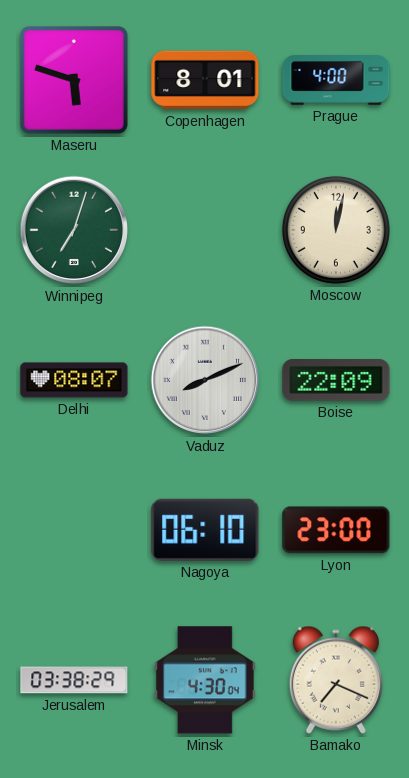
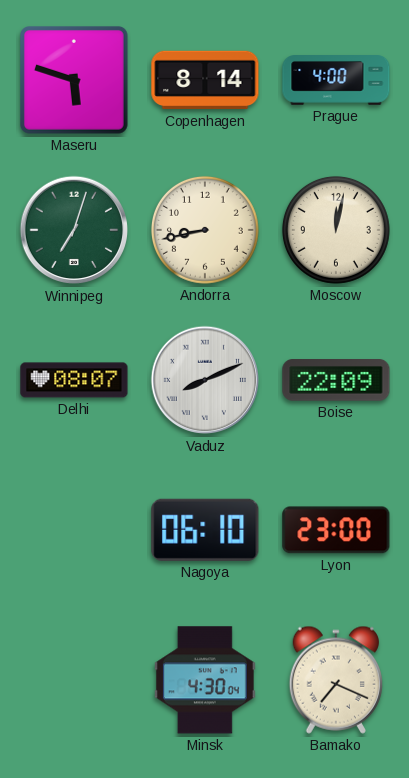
Copenhagen: 8:01 -> 8:14 (205, 80)
Andorra: none -> 8:43 (205, 230)
Jerusalem: 03:38 -> none (74, 680)
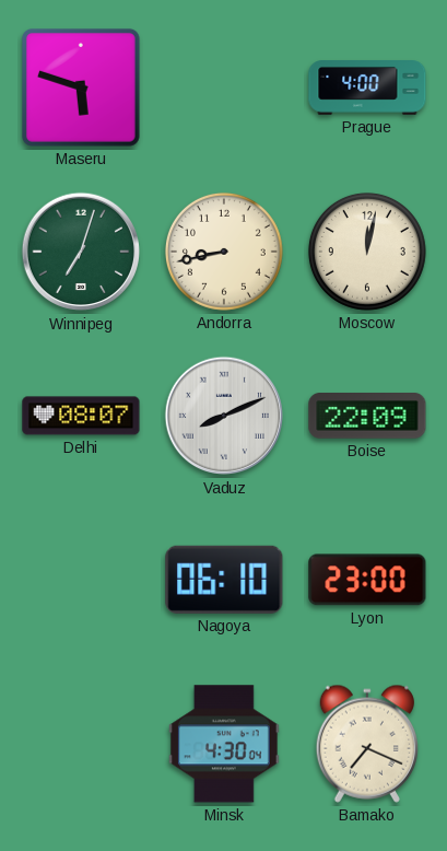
Copenhagen: 8:14 -> none (205, 80)
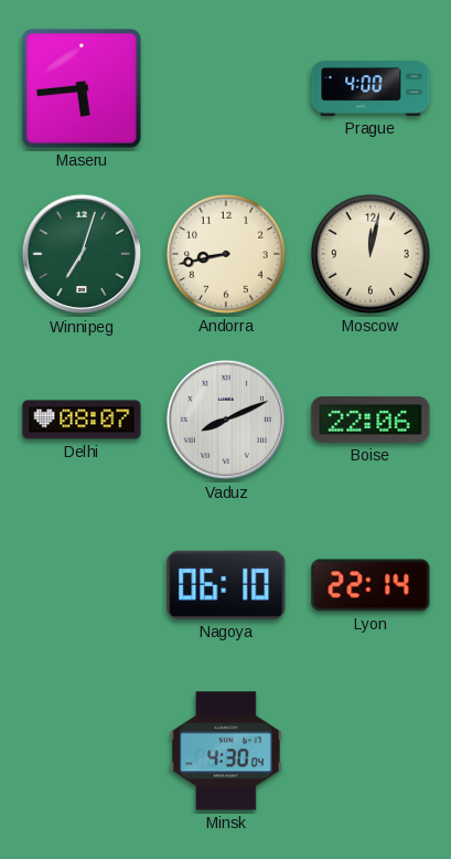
Maseru: 5:48 -> 5:44 (83, 89)
Boise: 22:09 -> 22:06 (371, 420)
Lyon: 23:00 -> 22:14 (371, 585)
Bamako: 7:19 -> none (366, 744)
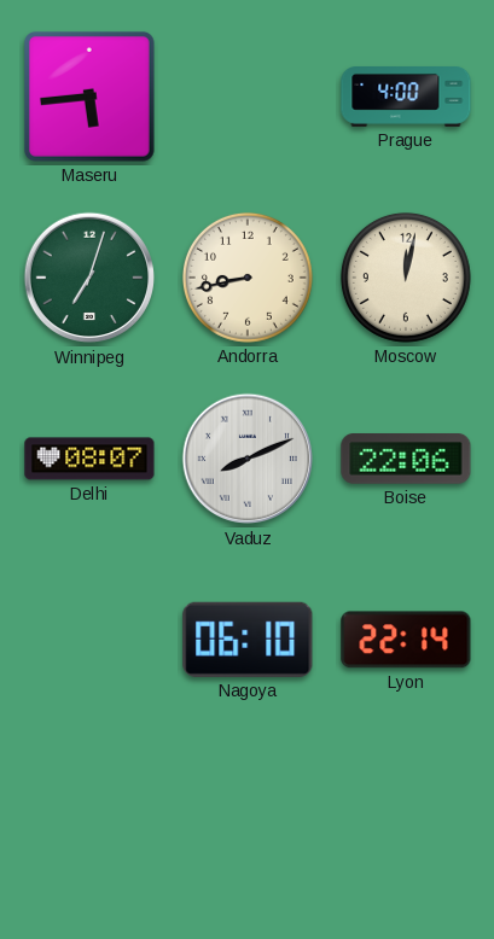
Minsk: 4:30 -> none (226, 751)
